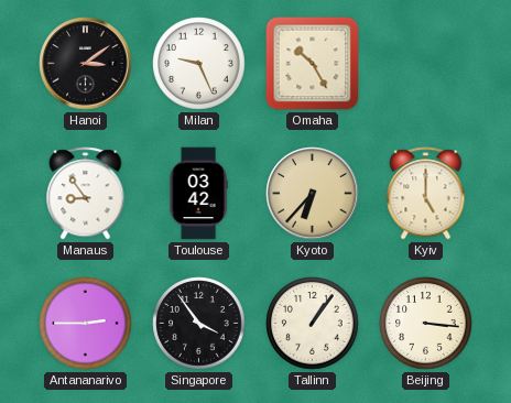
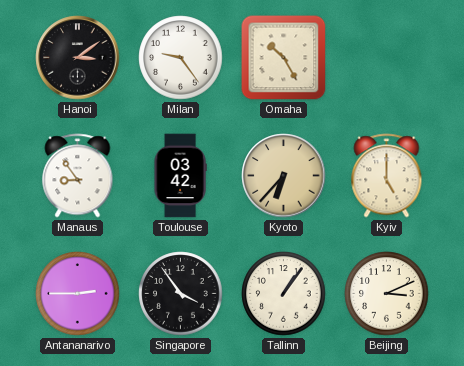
Milan: 9:26 -> 9:24 (181, 58)
Beijing: 3:16 -> 3:11 (387, 294)
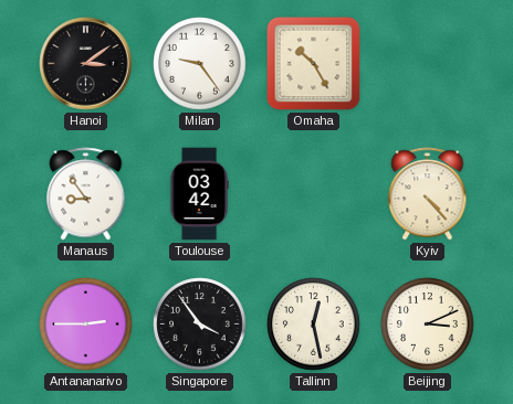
Kyoto: 6:37 -> none (284, 176)
Kyiv: 5:00 -> 4:23 (428, 194)
Tallinn: 1:06 -> 12:28 (314, 325)
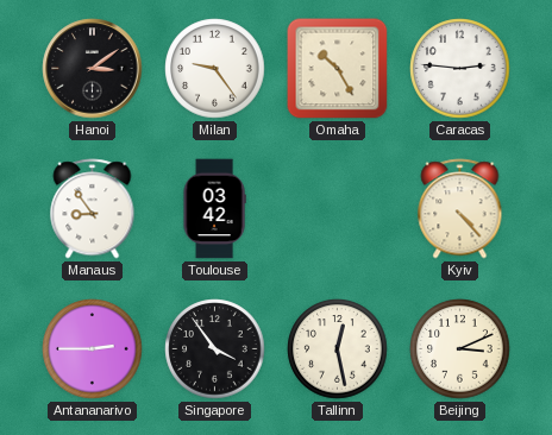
Caracas: none -> 2:46 (460, 69)
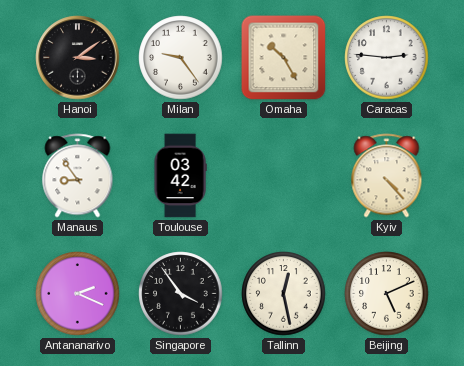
Antananarivo: 2:45 -> 2:19 (78, 294)
Beijing: 3:11 -> 5:11 (387, 294)
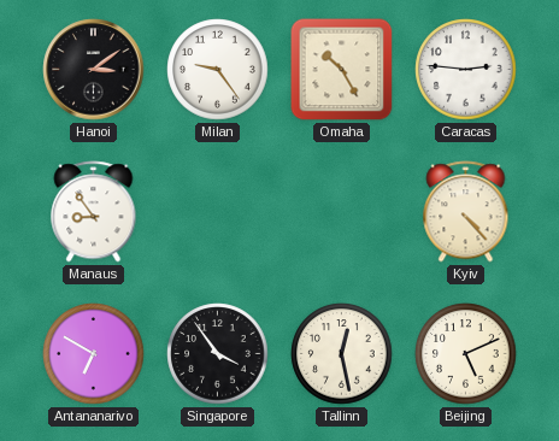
Toulouse: 03:42 -> none (180, 176)
Antananarivo: 2:19 -> 6:50 (94, 354)
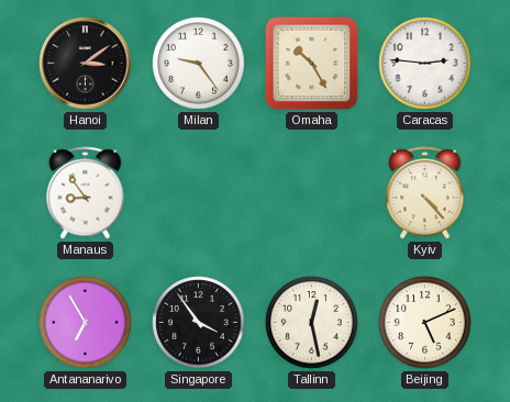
Antananarivo: 6:50 -> 6:55 (86, 323)
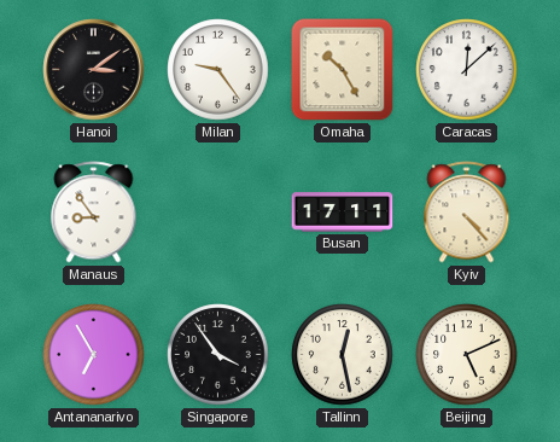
Caracas: 2:46 -> 12:08 (467, 70)
Busan: none -> 17:11 (343, 213)
